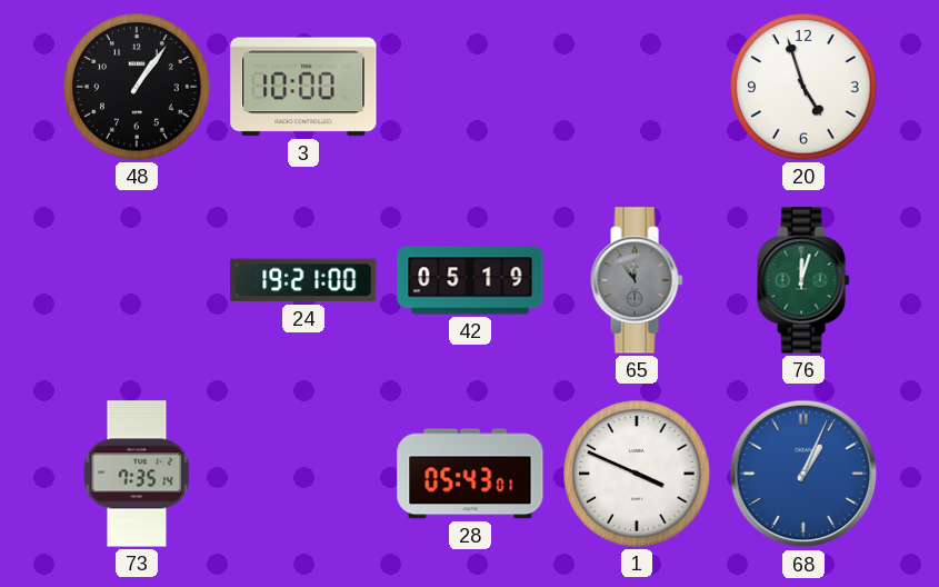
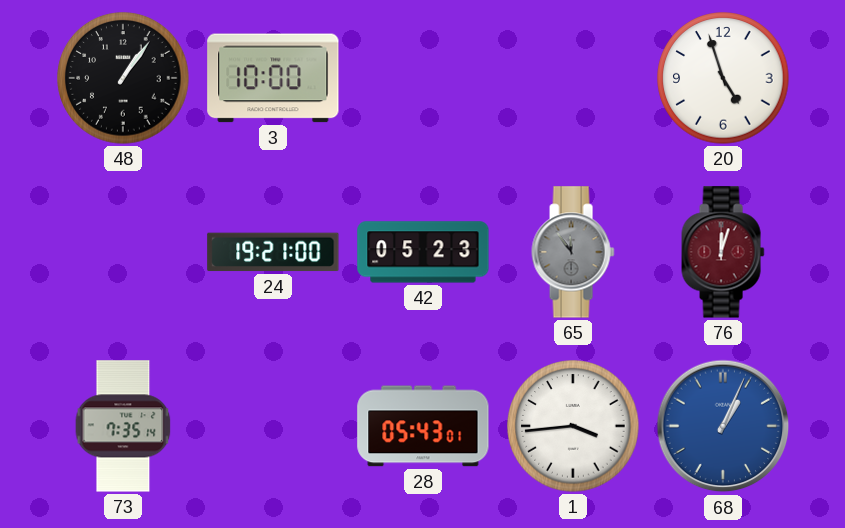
42: 05:19 -> 05:23 (423, 252)
76 dial: green -> burgundy (723, 252)
1: 3:49 -> 3:44 (573, 426)
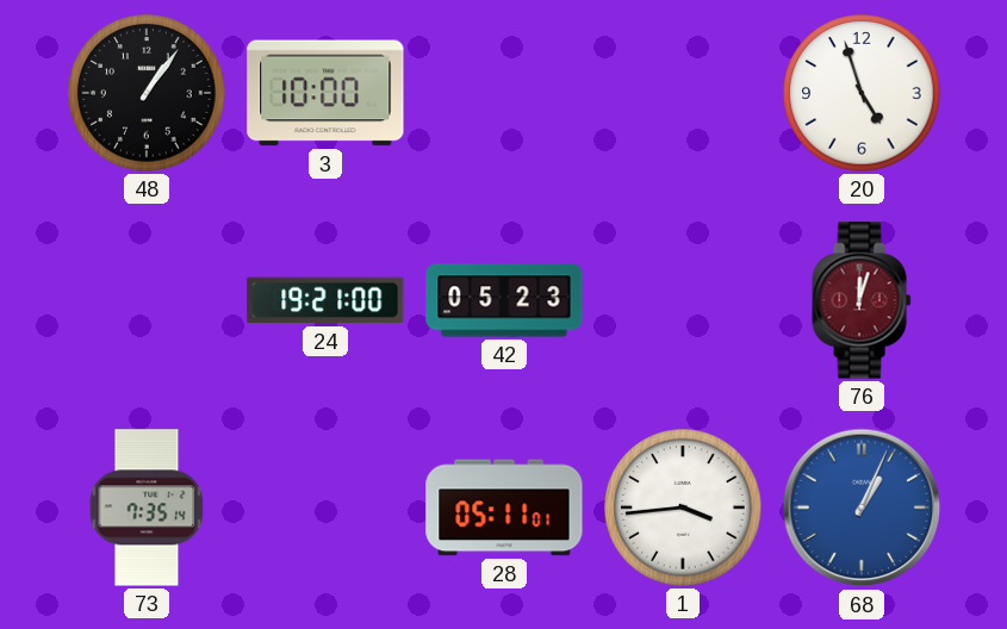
65: 11:54 -> none (573, 252)
28: 05:43 -> 05:11 (504, 507)
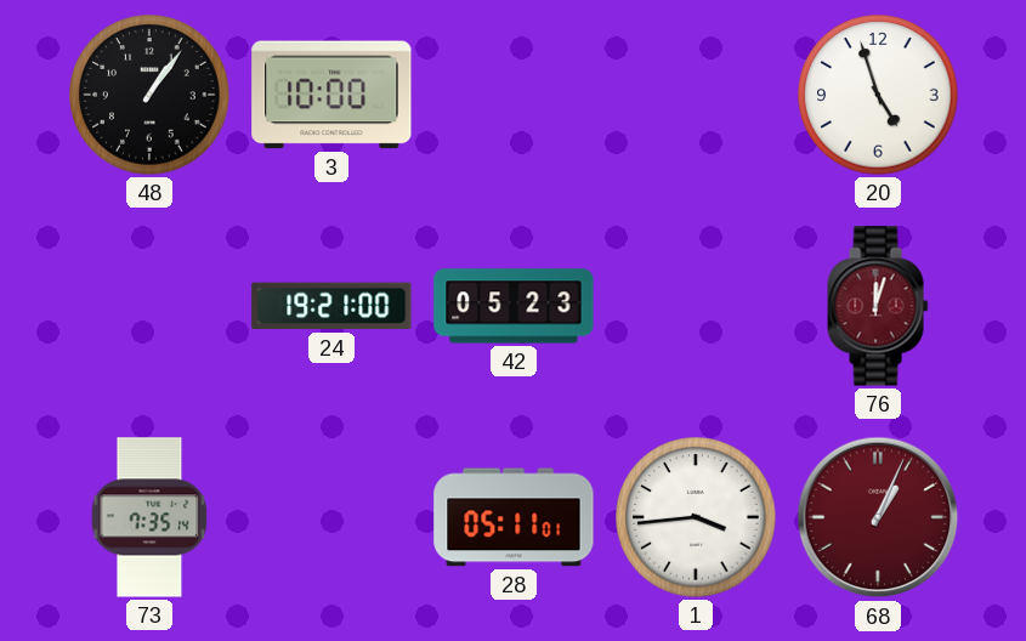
68 dial: blue -> burgundy (878, 517)
